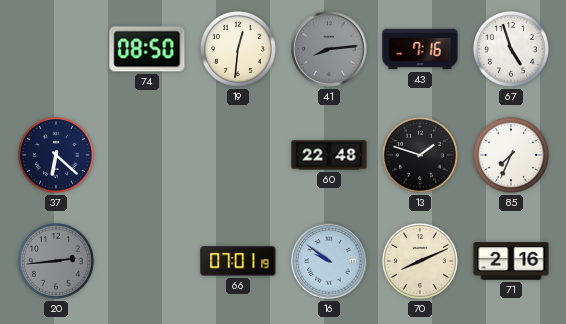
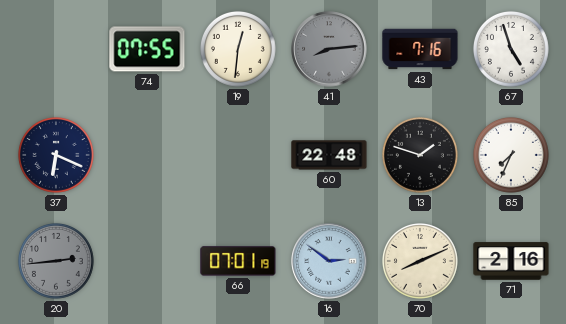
74: 08:50 -> 07:55 (147, 49)
37: 6:22 -> 6:19 (56, 155)
16: 9:51 -> 2:51 (329, 261)
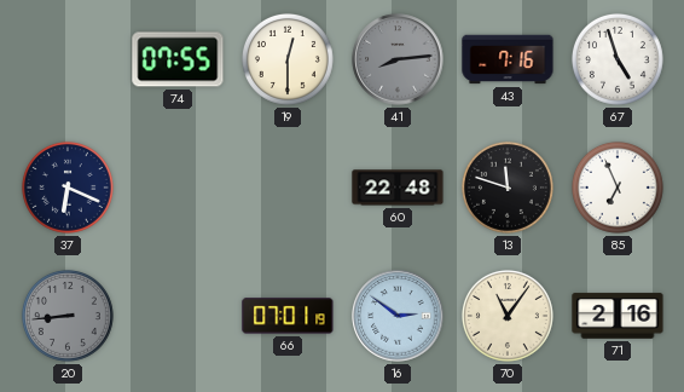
19: 12:31 -> 12:30 (288, 59)
13: 1:48 -> 11:48 (508, 188)
85: 7:34 -> 6:56 (618, 188)
20: 2:44 -> 8:44 (68, 316)
70: 8:11 -> 11:06 (508, 316)
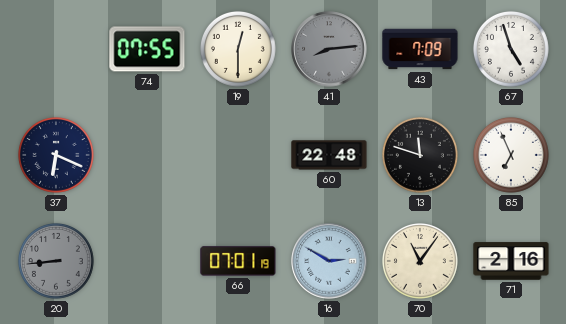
43: 7:16 -> 7:09 (420, 49)
16: 2:51 -> 2:50 (329, 261)
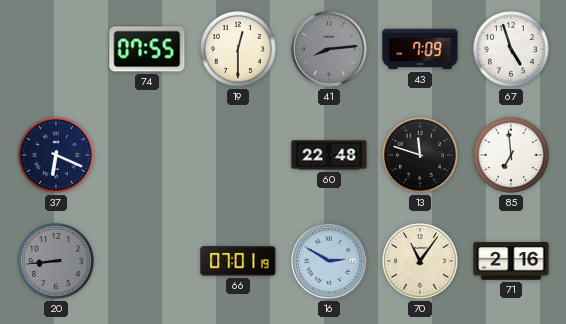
85: 6:56 -> 6:59 (511, 155)
